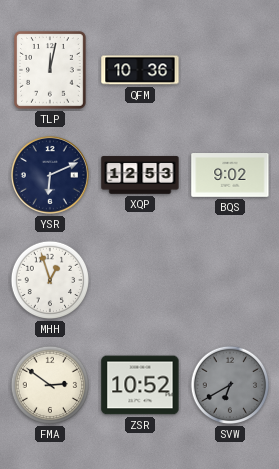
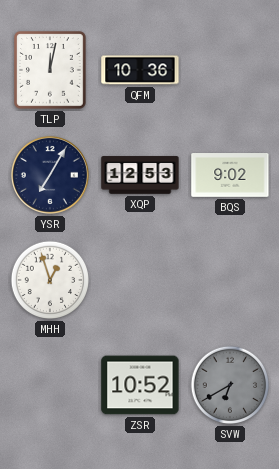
YSR: 6:11 -> 7:05 (50, 175)
FMA: 2:51 -> none (50, 385)
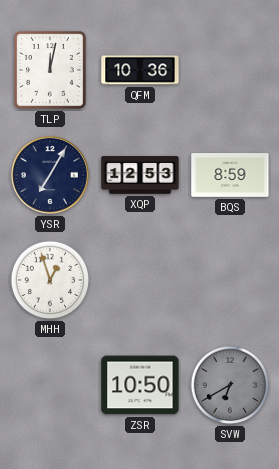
BQS: 9:02 -> 8:59 (230, 176)
ZSR: 10:52 -> 10:50 (140, 385)
